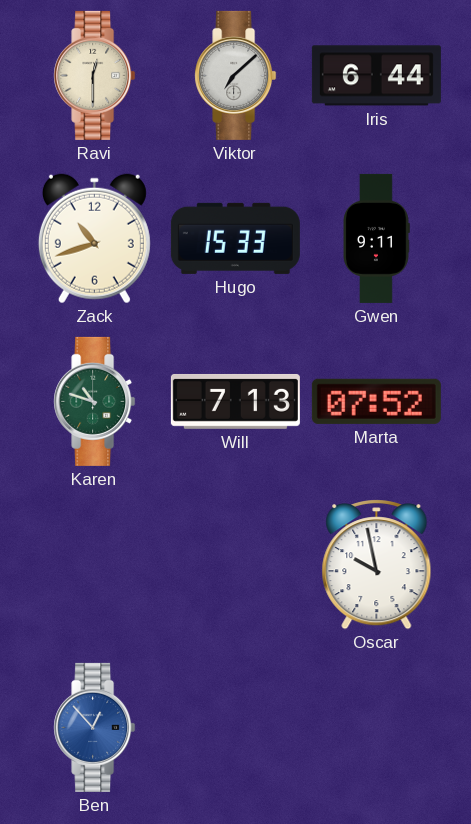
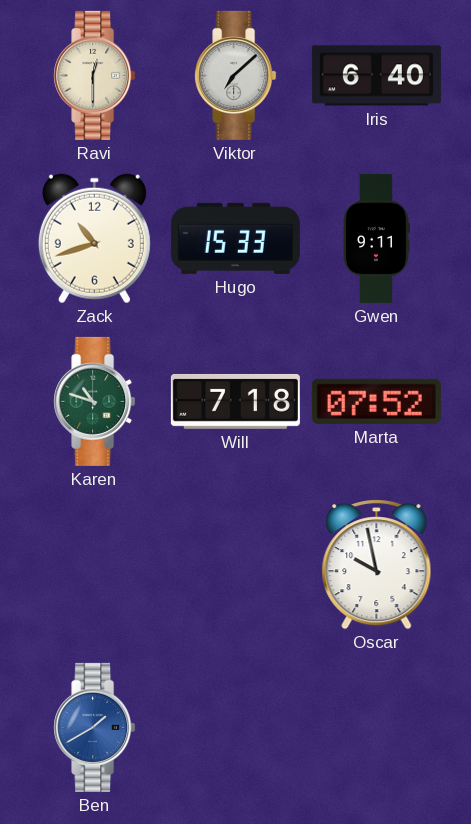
Iris: 6:44 -> 6:40 (376, 76)
Will: 7:13 -> 7:18 (235, 401)
Ben: 12:53 -> 1:40 (95, 727)
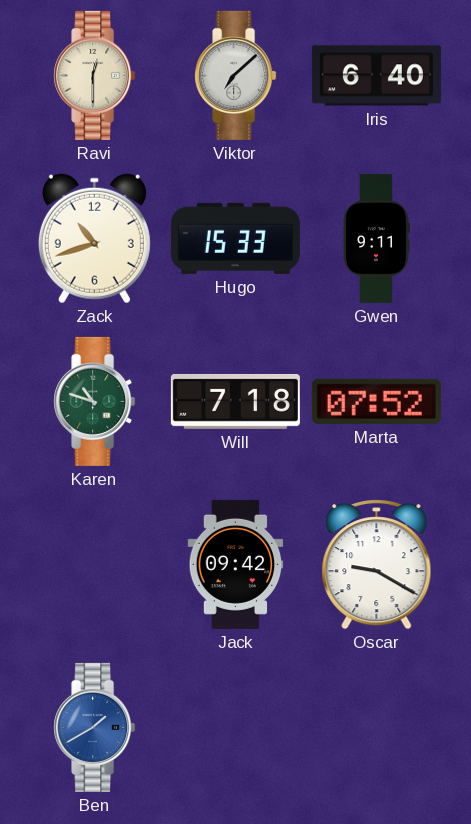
Jack: none -> 09:42 (236, 564)
Oscar: 9:58 -> 9:20 (377, 565)
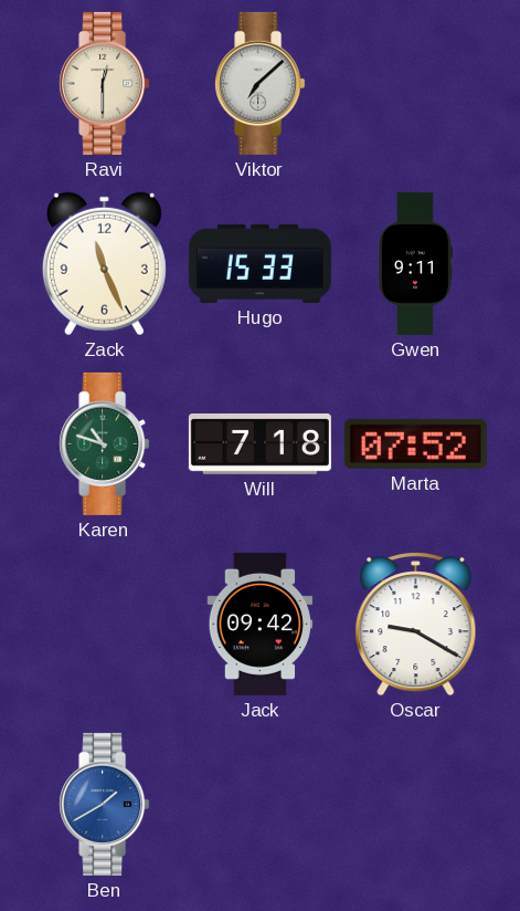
Iris: 6:40 -> none (376, 76)
Zack: 10:42 -> 11:26 (104, 264)
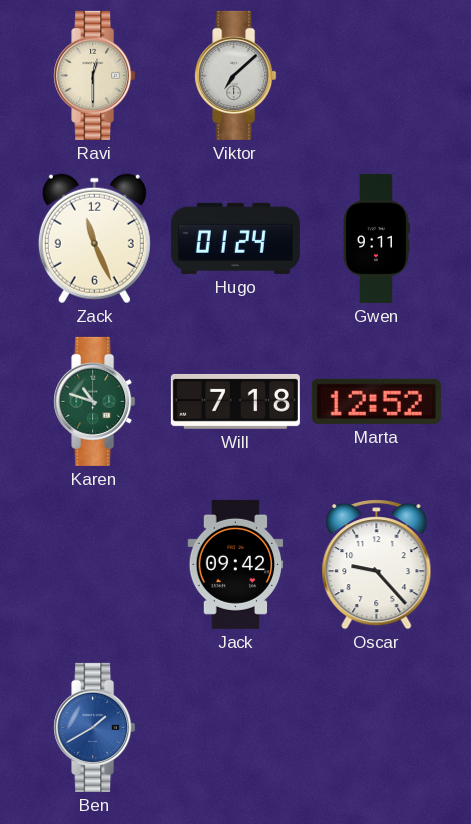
Hugo: 15:33 -> 01:24 (235, 238)
Marta: 07:52 -> 12:52 (376, 401)
Oscar: 9:20 -> 9:23 (377, 565)
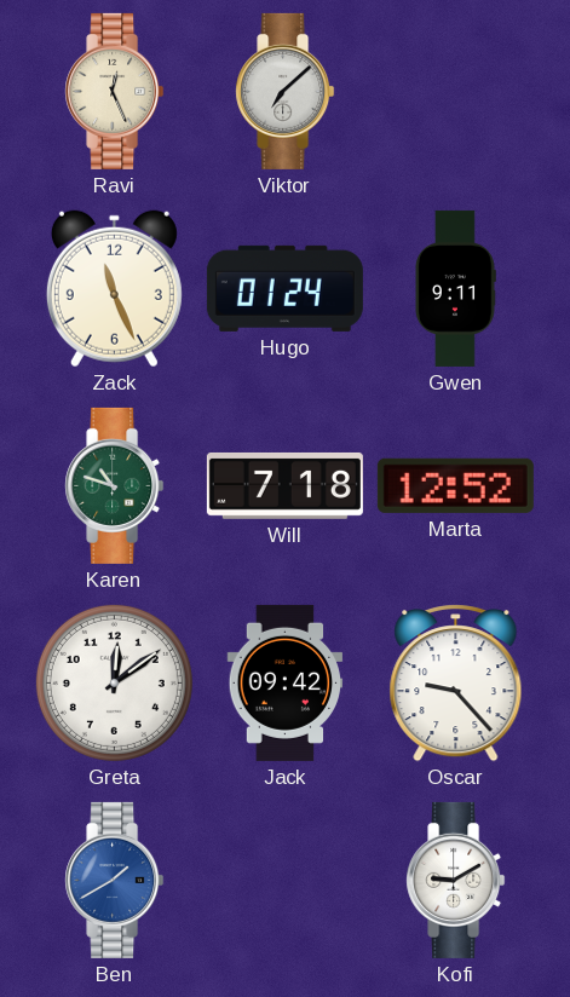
Ravi: 12:30 -> 12:26 (115, 91)
Greta: none -> 12:09 (114, 682)
Kofi: none -> 9:10 (456, 880)
